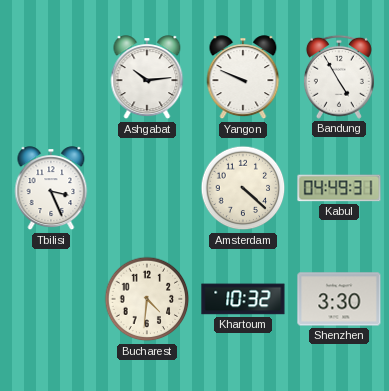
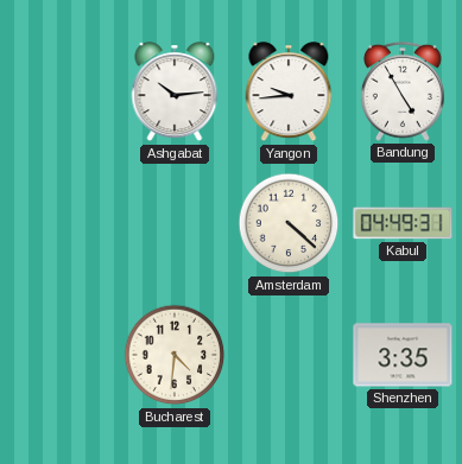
Yangon: 9:49 -> 9:44 (289, 93)
Tbilisi: 3:26 -> none (51, 189)
Khartoum: 10:32 -> none (243, 299)
Shenzhen: 3:30 -> 3:35 (403, 355)
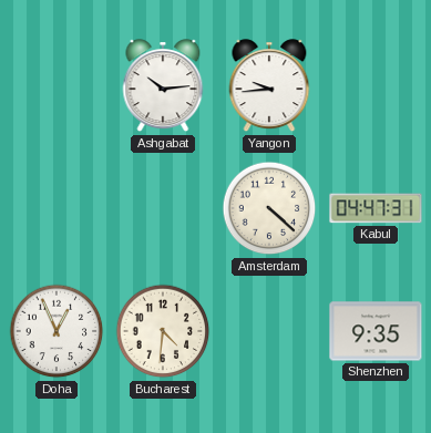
Bandung: 4:55 -> none (403, 91)
Kabul: 04:49 -> 04:47 (376, 208)
Doha: none -> 12:56 (57, 331)
Shenzhen: 3:35 -> 9:35 (376, 331)
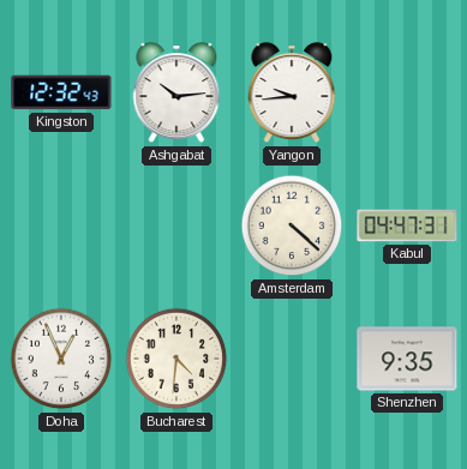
Kingston: none -> 12:32 (61, 92)
